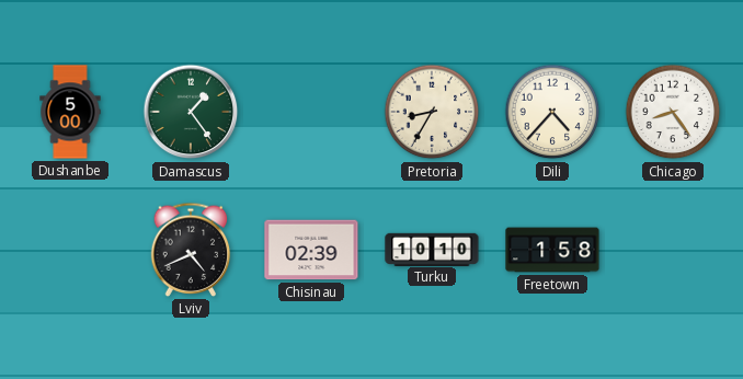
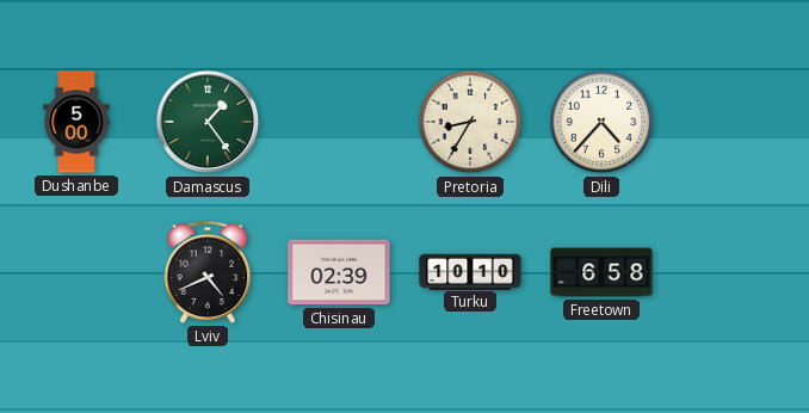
Chicago: 8:24 -> none (673, 112)
Freetown: 1:58 -> 6:58 (601, 272)
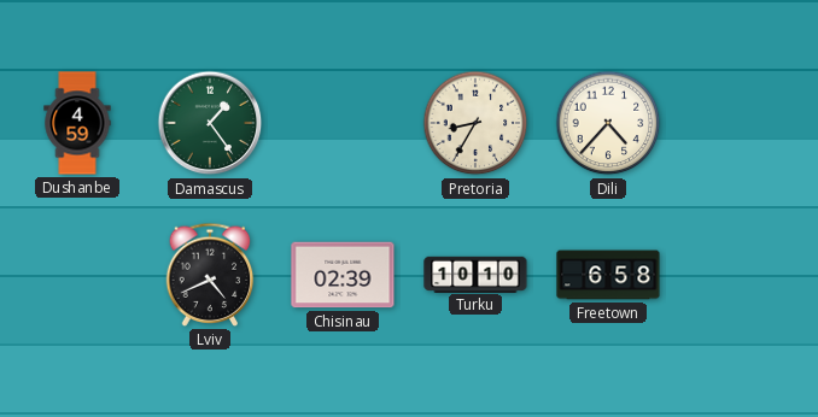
Dushanbe: 5:00 -> 4:59 (77, 123)
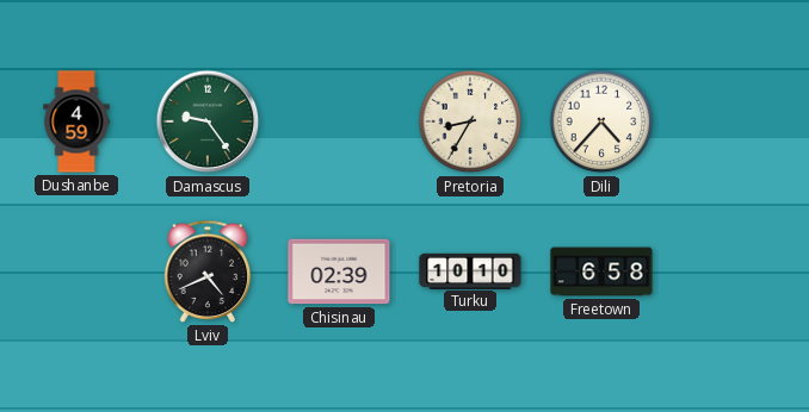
Damascus: 1:24 -> 9:24 (208, 121)
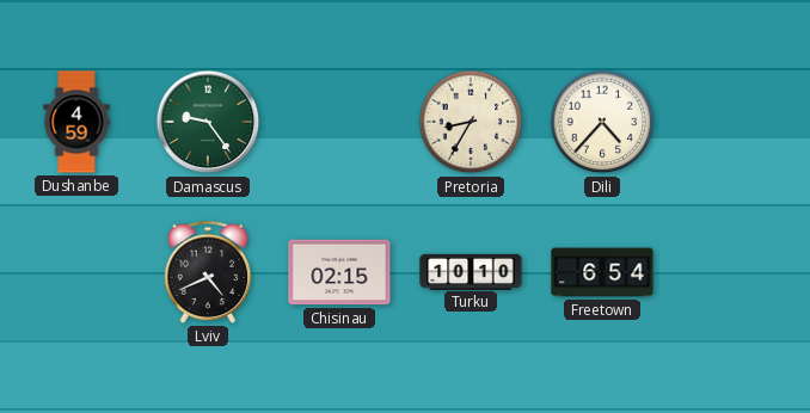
Chisinau: 02:39 -> 02:15 (339, 272)
Freetown: 6:58 -> 6:54 (602, 272)
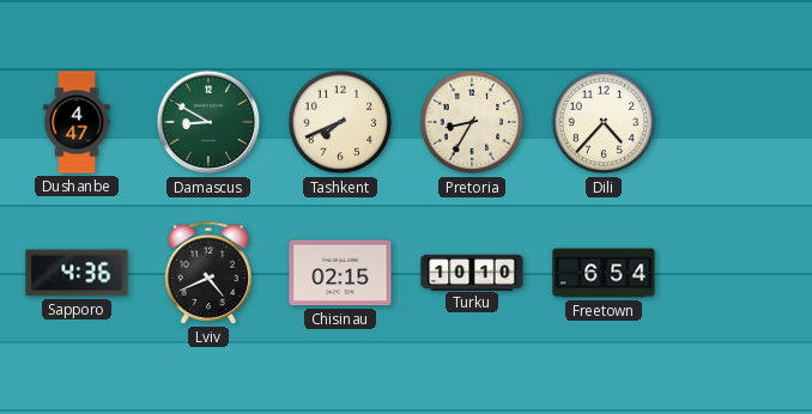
Dushanbe: 4:59 -> 4:47 (77, 122)
Damascus: 9:24 -> 8:50 (208, 122)
Tashkent: none -> 7:41 (340, 122)
Sapporo: none -> 4:36 (77, 273)
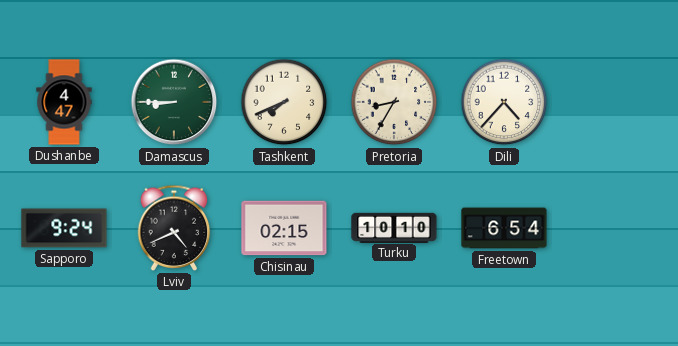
Damascus: 8:50 -> 8:45 (174, 102)
Sapporo: 4:36 -> 9:24 (64, 228)
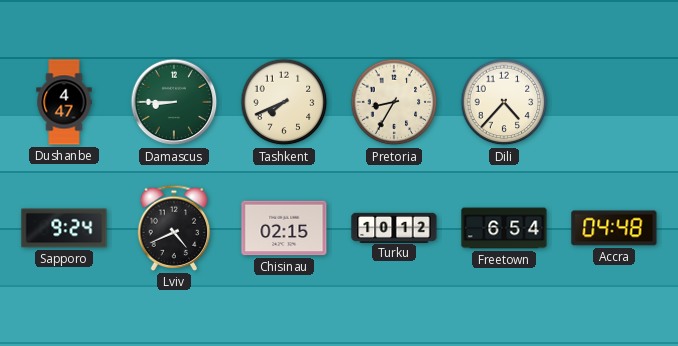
Turku: 10:10 -> 10:12 (394, 227)
Accra: none -> 04:48 (614, 228)
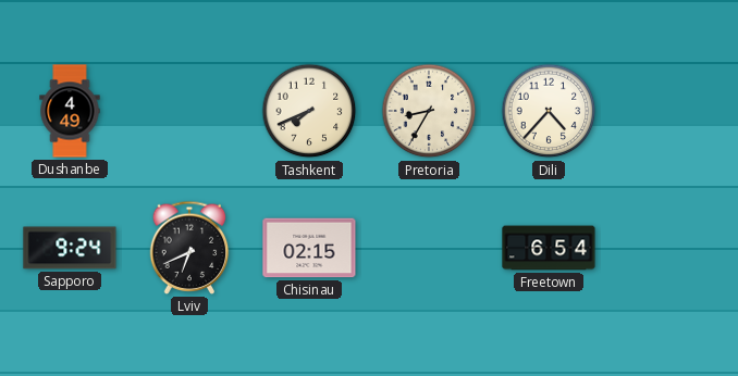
Dushanbe: 4:47 -> 4:49 (70, 111)
Damascus: 8:45 -> none (174, 102)
Lviv: 4:41 -> 6:41 (189, 248)
Turku: 10:12 -> none (394, 227)
Accra: 04:48 -> none (614, 228)
